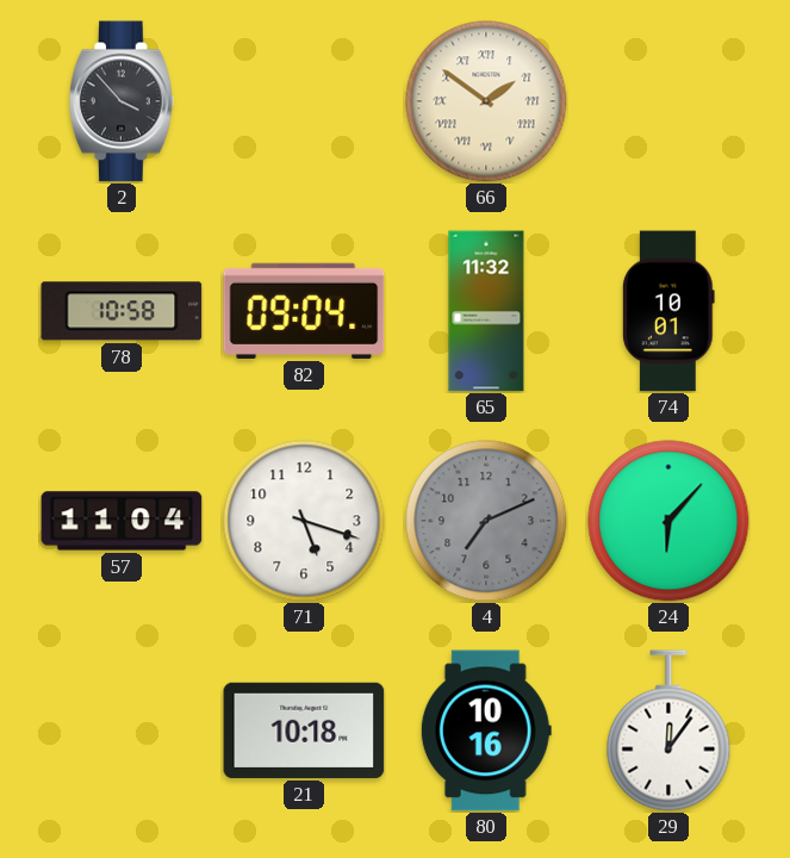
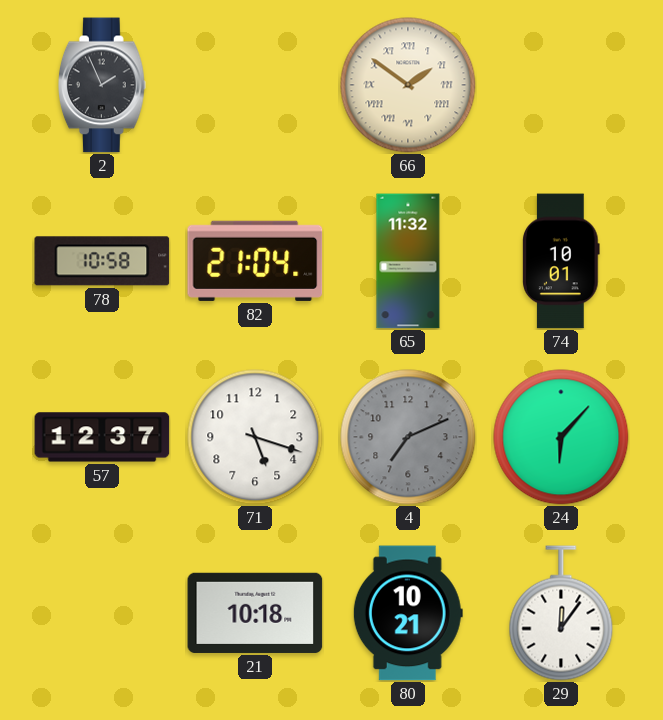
2: 3:53 -> 1:56 (102, 85)
82: 09:04 -> 21:04 (255, 261)
57: 11:04 -> 12:37 (102, 437)
80: 10:16 -> 10:21 (408, 613)
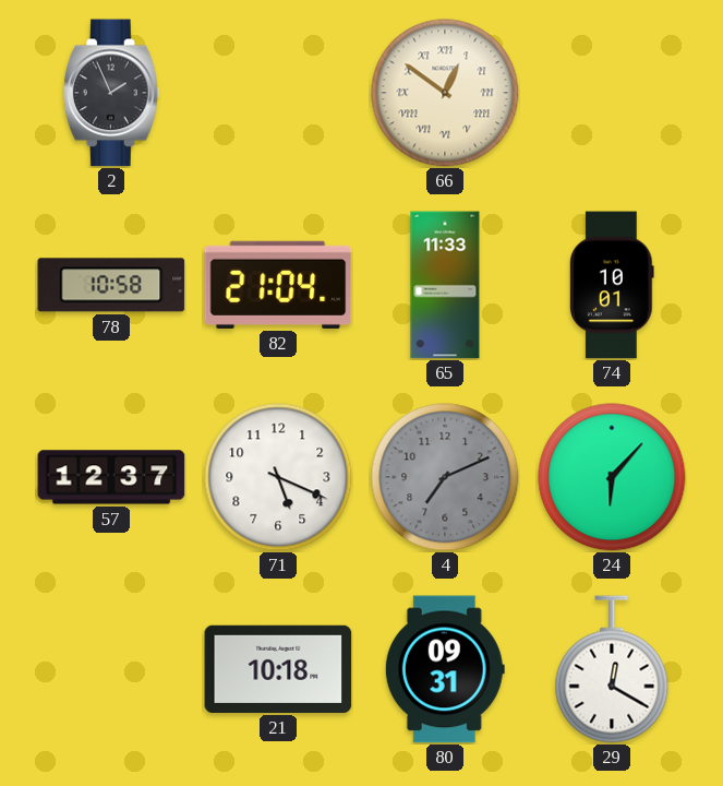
66: 1:51 -> 12:51 (445, 93)
65: 11:32 -> 11:33 (445, 285)
71: 5:18 -> 5:19 (278, 477)
80: 10:21 -> 09:31 (445, 669)
29: 12:06 -> 12:20 (612, 669)
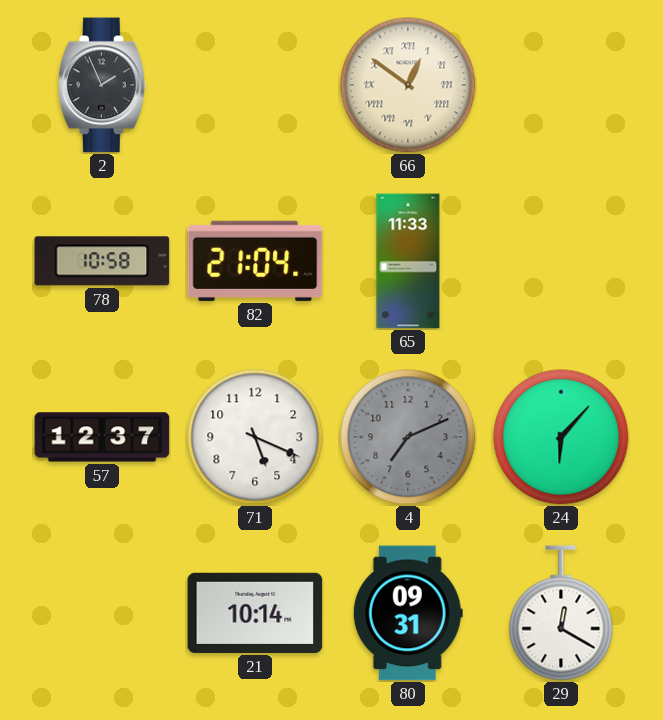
74: 10:01 -> none (613, 285)
21: 10:18 -> 10:14 (255, 613)
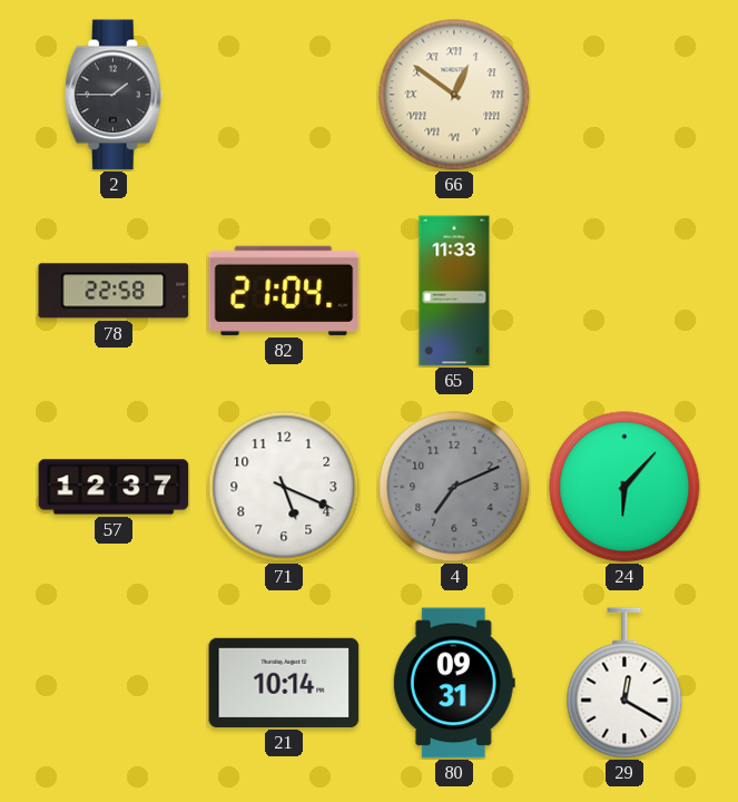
2: 1:56 -> 1:45 (114, 95)
78: 10:58 -> 22:58 (114, 291)
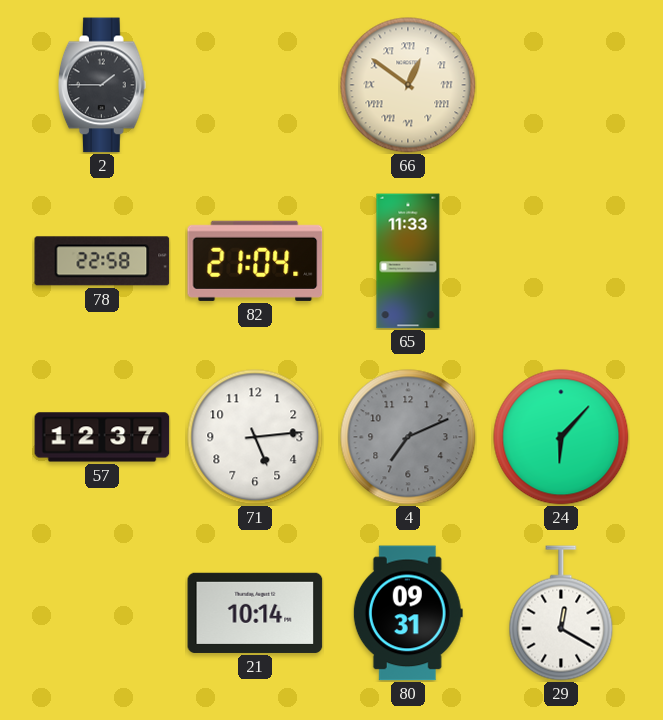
71: 5:19 -> 5:14 (255, 437)
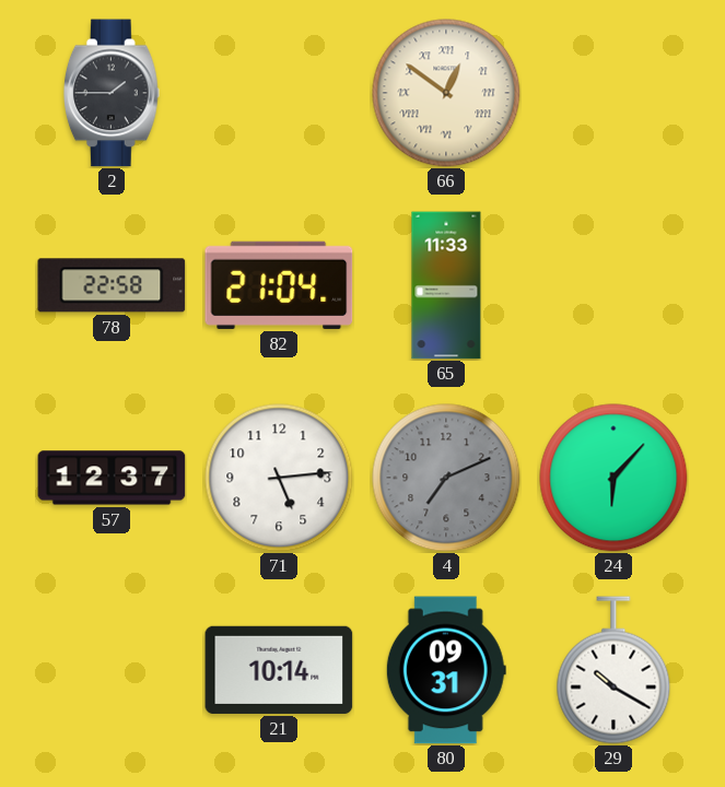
29: 12:20 -> 10:20 (613, 670)
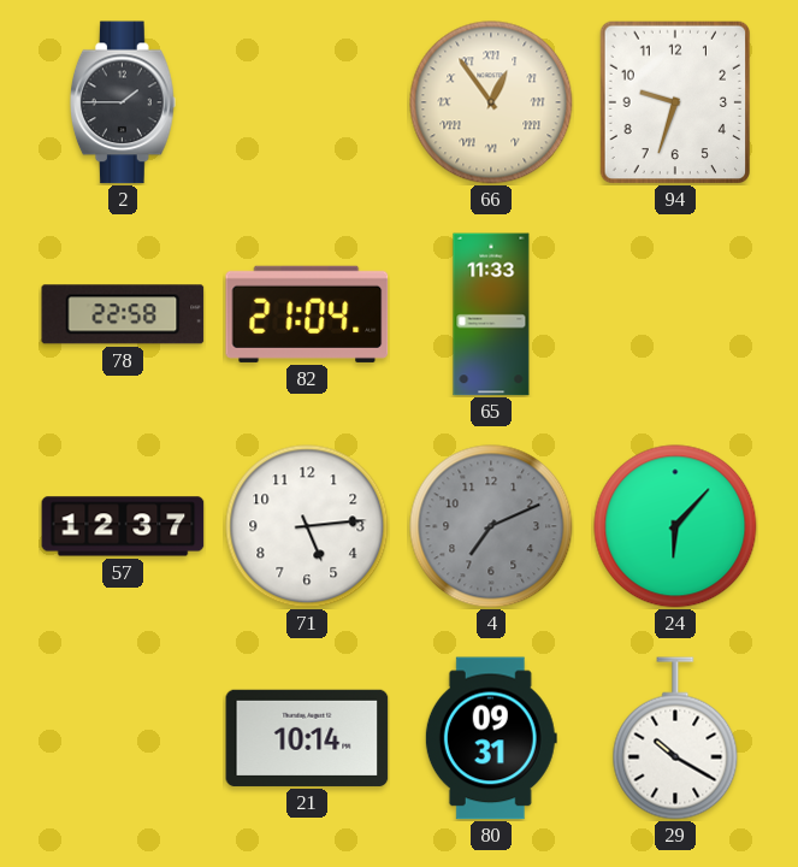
66: 12:51 -> 12:54 (491, 102)
94: none -> 9:33 (675, 102)
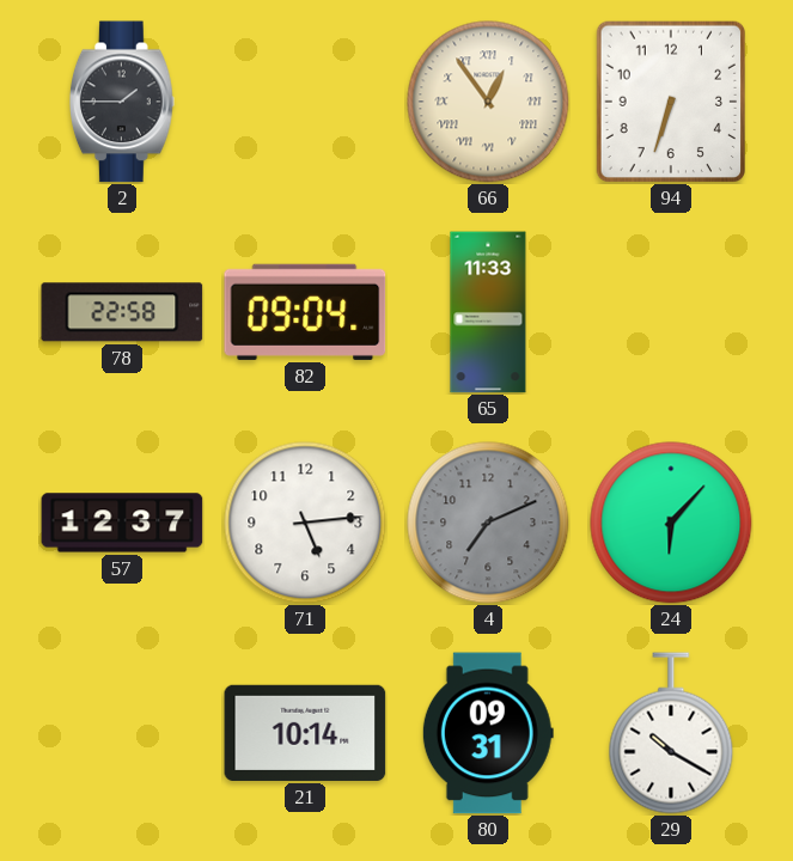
94: 9:33 -> 6:33 (671, 102)
82: 21:04 -> 09:04 (305, 312)
